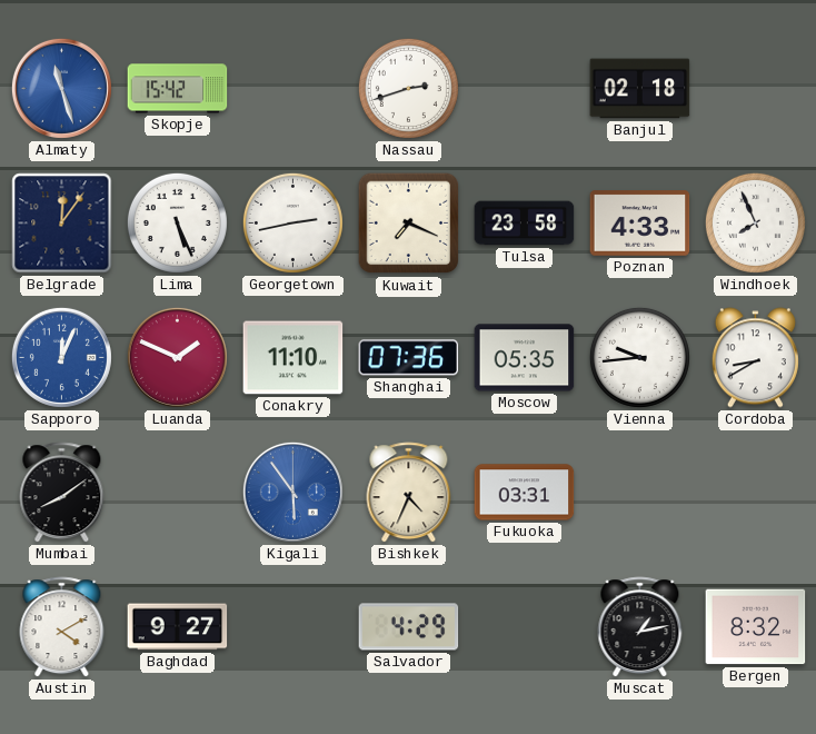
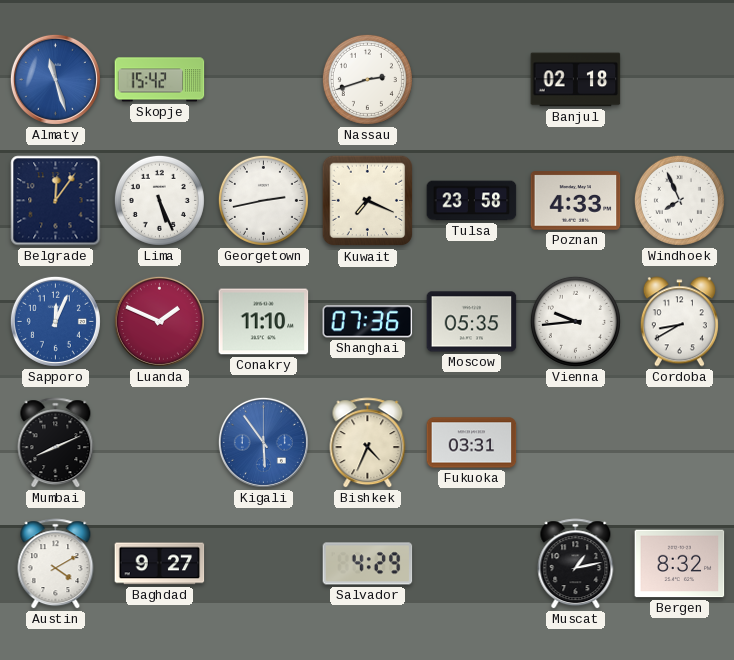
Mumbai: 8:09 -> 8:11 (56, 443)
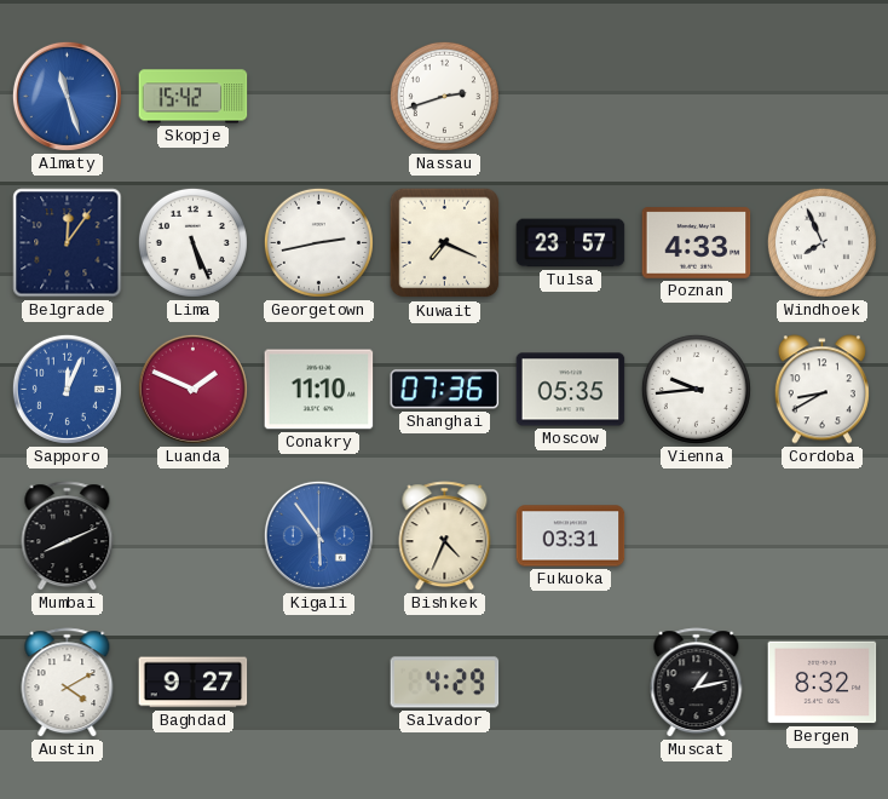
Banjul: 02:18 -> none (576, 80)
Tulsa: 23:58 -> 23:57 (571, 243)
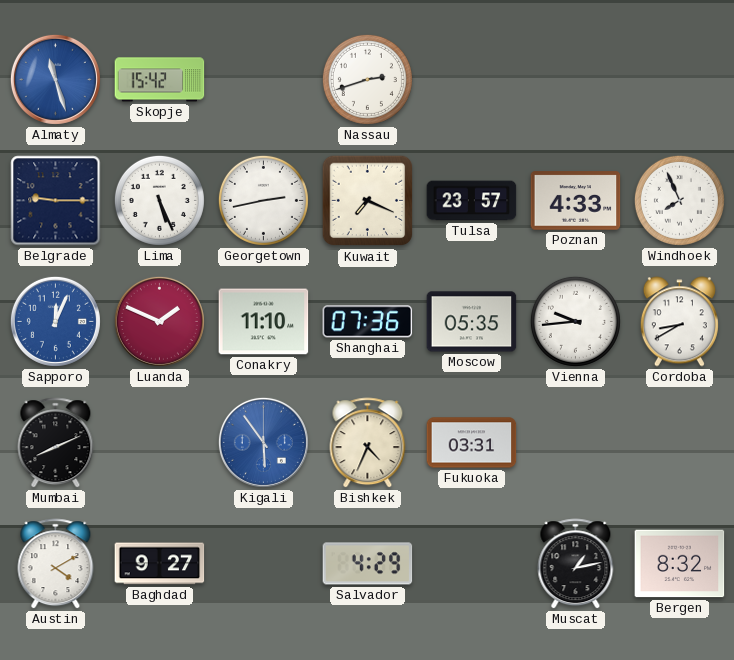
Belgrade: 12:06 -> 9:15 (56, 201)
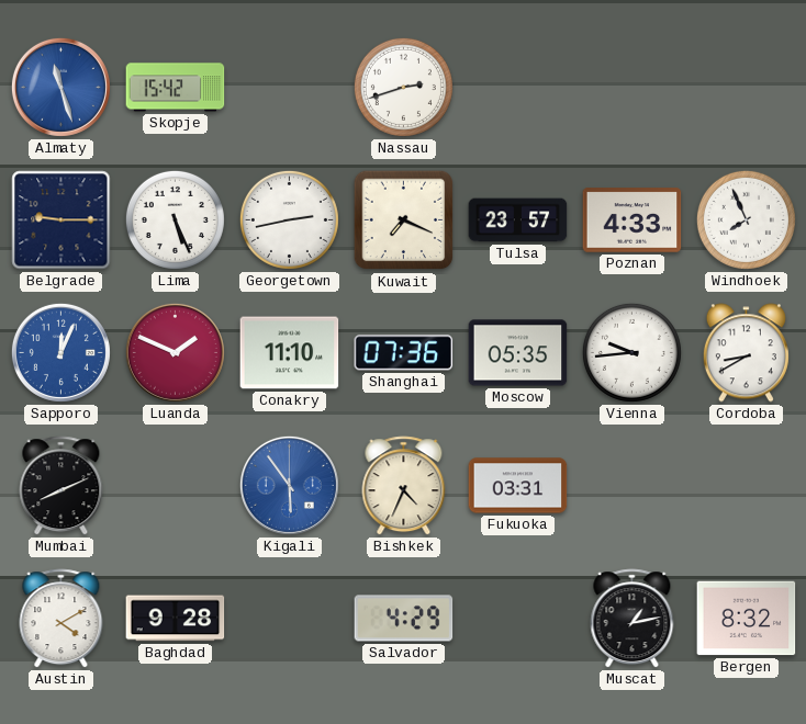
Baghdad: 9:27 -> 9:28 (176, 619)
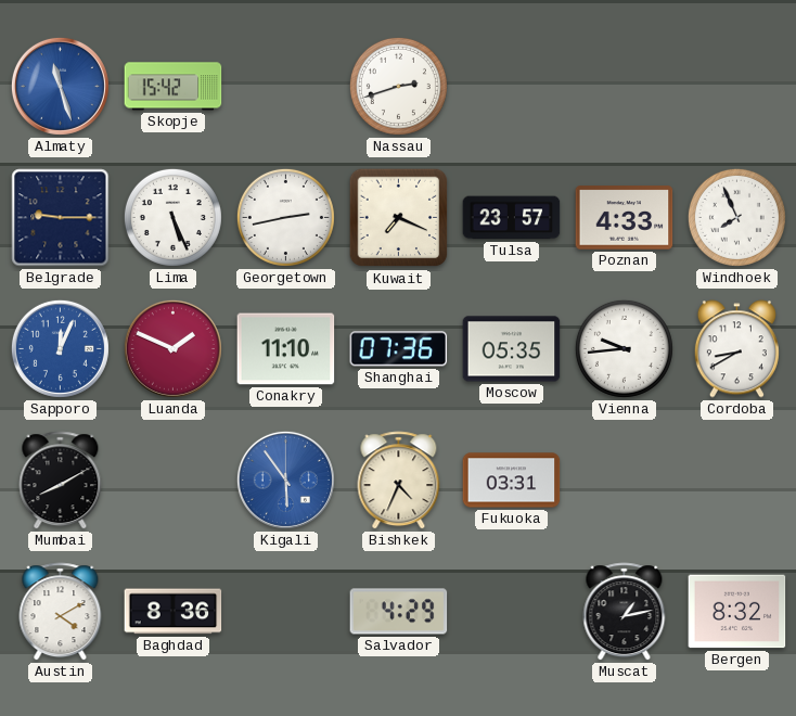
Mumbai: 8:11 -> 8:10 (61, 481)
Baghdad: 9:28 -> 8:36 (174, 612)
